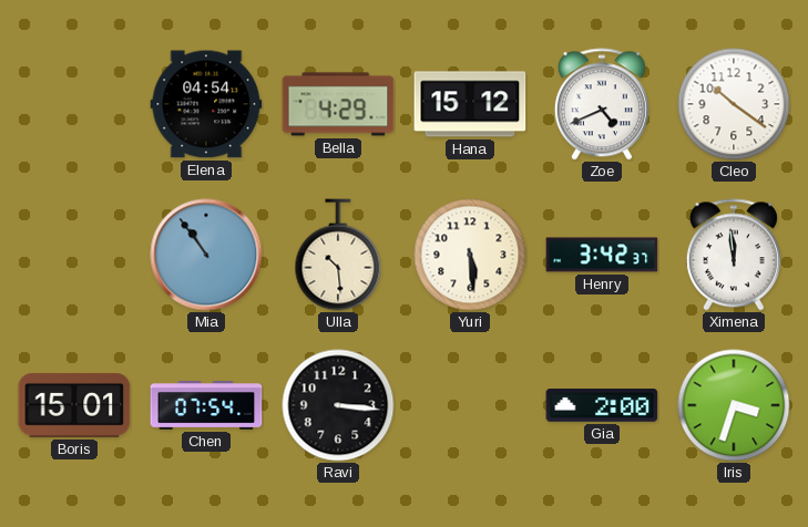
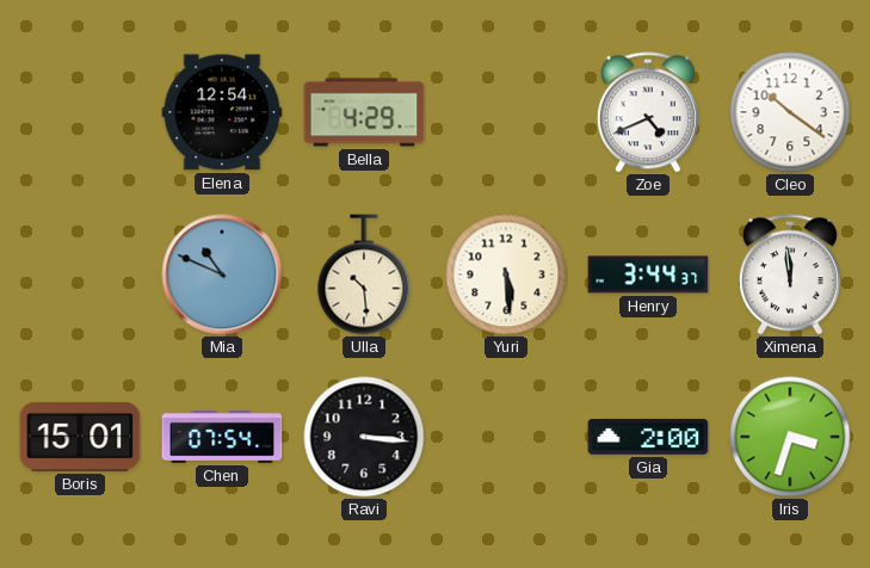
Elena: 04:54 -> 12:54 (222, 112)
Hana: 15:12 -> none (470, 104)
Mia: 10:54 -> 10:49 (222, 274)
Henry: 3:42 -> 3:44 (648, 274)
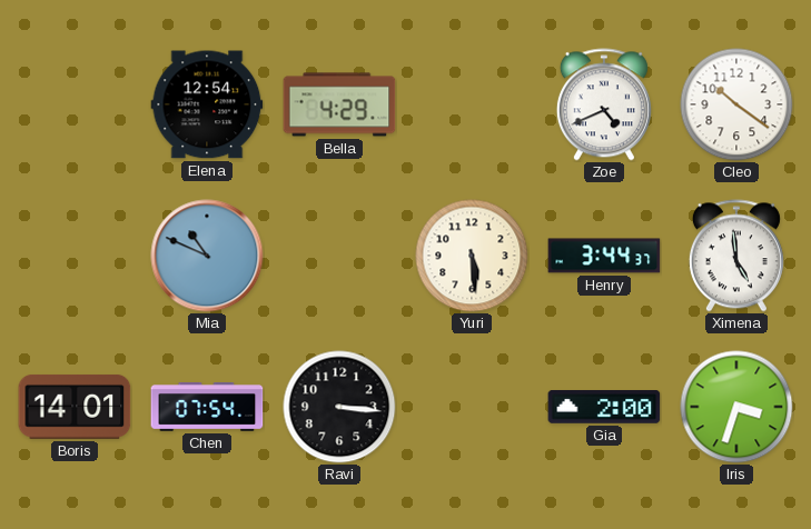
Ulla: 10:29 -> none (364, 274)
Ximena: 11:59 -> 4:59 (736, 256)
Boris: 15:01 -> 14:01 (75, 407)
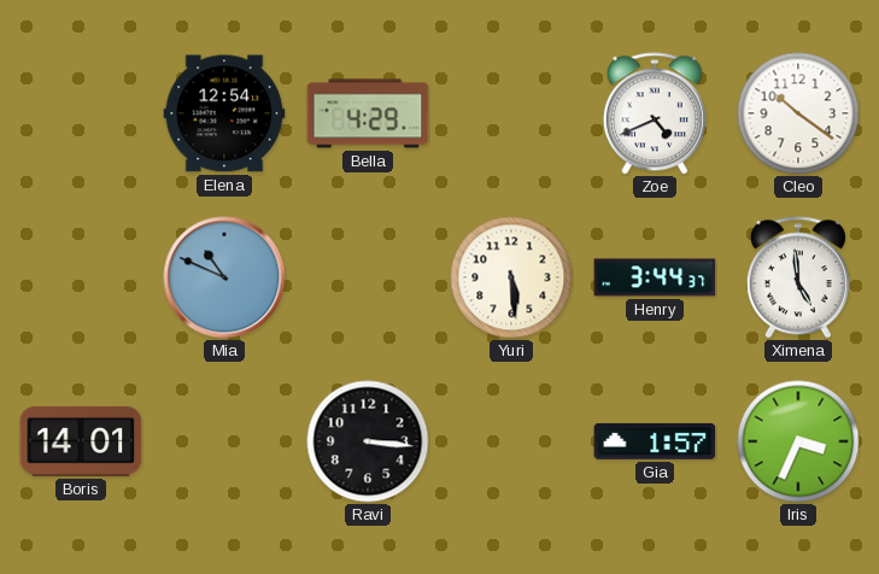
Chen: 07:54 -> none (207, 408)
Gia: 2:00 -> 1:57 (655, 443)
Iris: 3:33 -> 3:34 (798, 441)
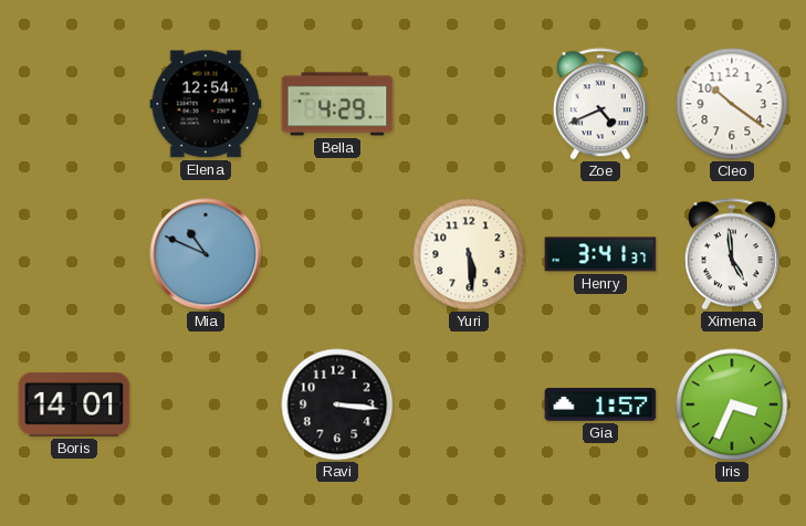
Henry: 3:44 -> 3:41 (600, 254)
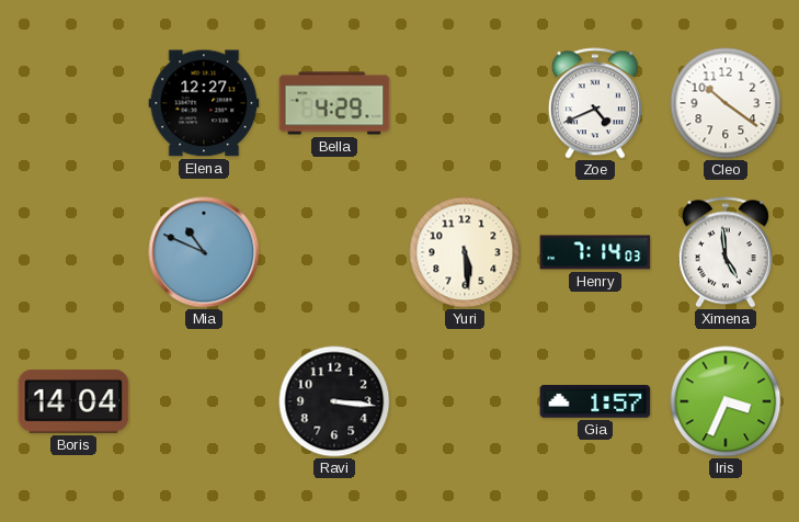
Elena: 12:54 -> 12:27 (204, 103)
Henry: 3:41 -> 7:14 (595, 252)
Boris: 14:01 -> 14:04 (73, 401)
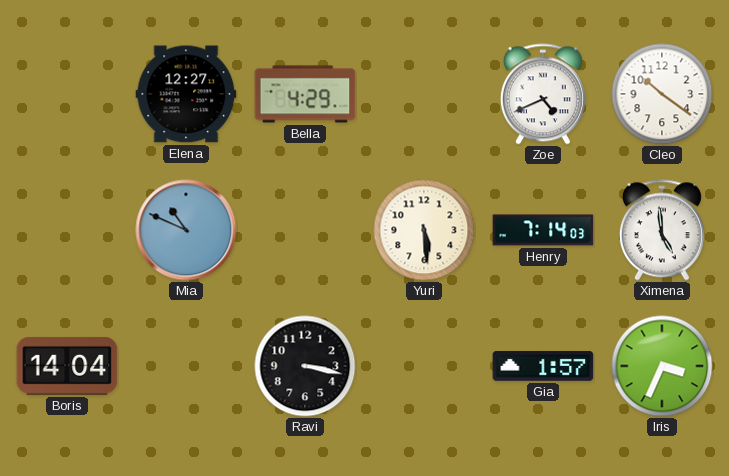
Ravi: 3:16 -> 3:17 (305, 366)
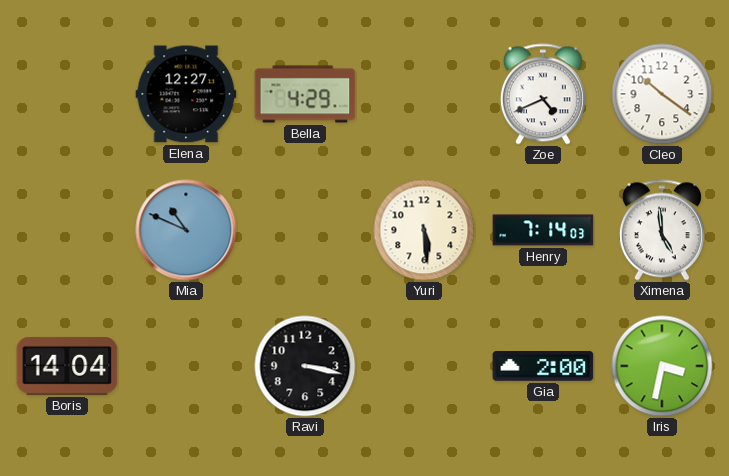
Gia: 1:57 -> 2:00 (543, 367)
Iris: 3:34 -> 3:32 (662, 366)
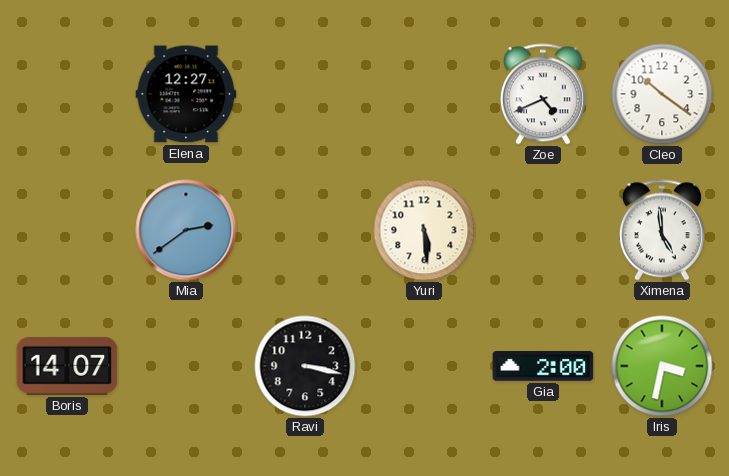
Bella: 4:29 -> none (305, 94)
Mia: 10:49 -> 2:39 (186, 230)
Henry: 7:14 -> none (543, 230)
Boris: 14:04 -> 14:07 (67, 366)
